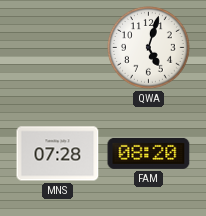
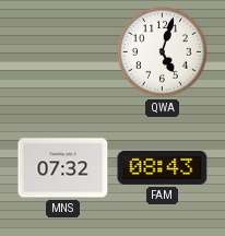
MNS: 07:28 -> 07:32 (63, 168)
FAM: 08:20 -> 08:43 (163, 167)
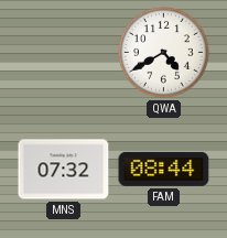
QWA: 5:03 -> 4:40 (164, 53)
FAM: 08:43 -> 08:44 (164, 169)
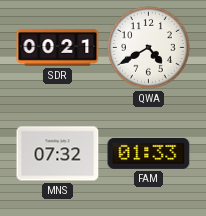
SDR: none -> 00:21 (58, 47)
FAM: 08:44 -> 01:33 (149, 153)
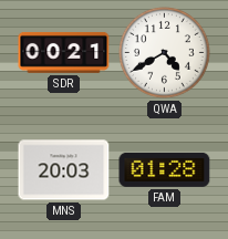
MNS: 07:32 -> 20:03 (64, 170)
FAM: 01:33 -> 01:28 (165, 169)
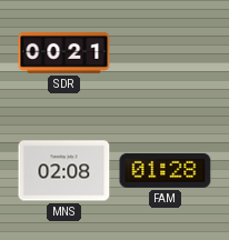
QWA: 4:40 -> none (165, 53)
MNS: 20:03 -> 02:08 (64, 171)
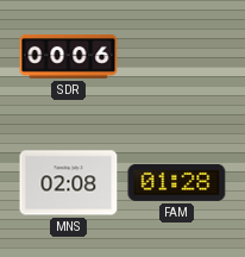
SDR: 00:21 -> 00:06 (69, 56)
